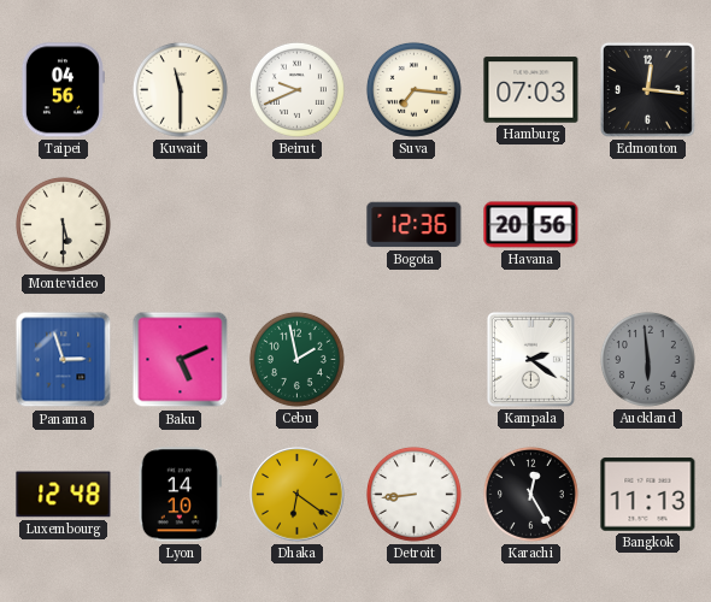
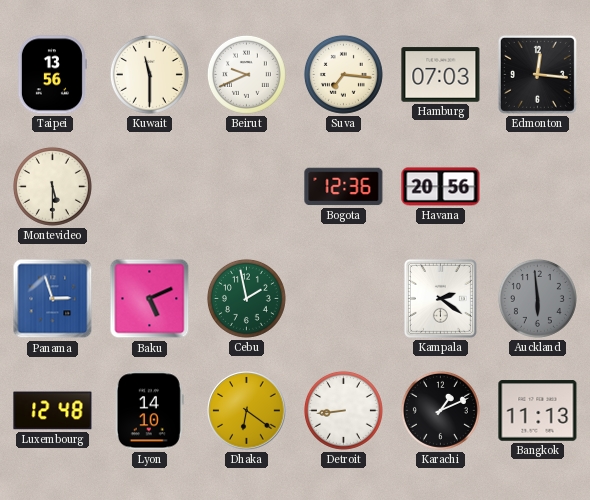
Taipei: 04:56 -> 13:56 (52, 75)
Karachi: 12:25 -> 1:11 (440, 410)
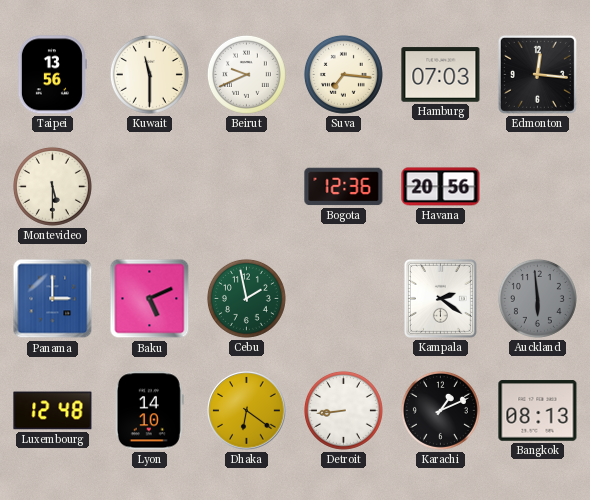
Panama: 2:57 -> 3:00 (53, 299)
Bangkok: 11:13 -> 08:13 (538, 411)
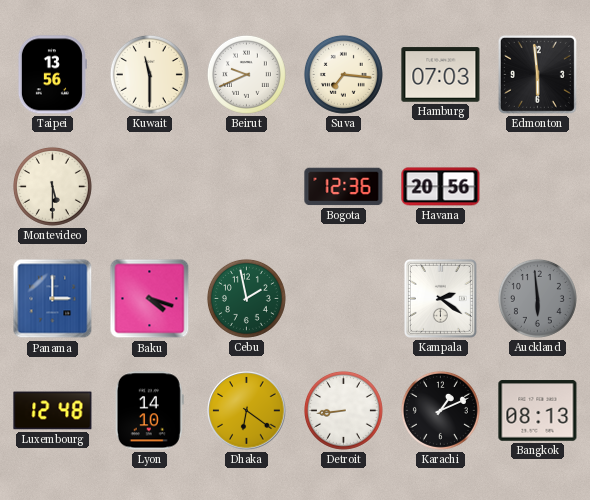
Edmonton: 12:16 -> 5:59 (537, 74)
Baku: 5:11 -> 4:18 (150, 299)
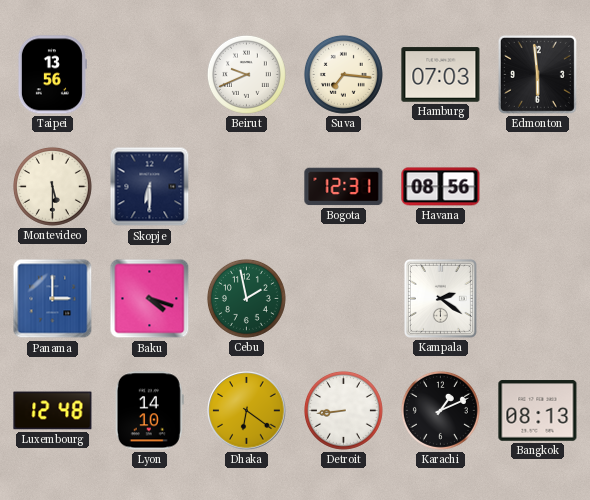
Kuwait: 11:30 -> none (149, 74)
Skopje: none -> 6:30 (150, 187)
Bogota: 12:36 -> 12:31 (344, 187)
Havana: 20:56 -> 08:56 (441, 187)
Auckland: 5:59 -> none (537, 298)
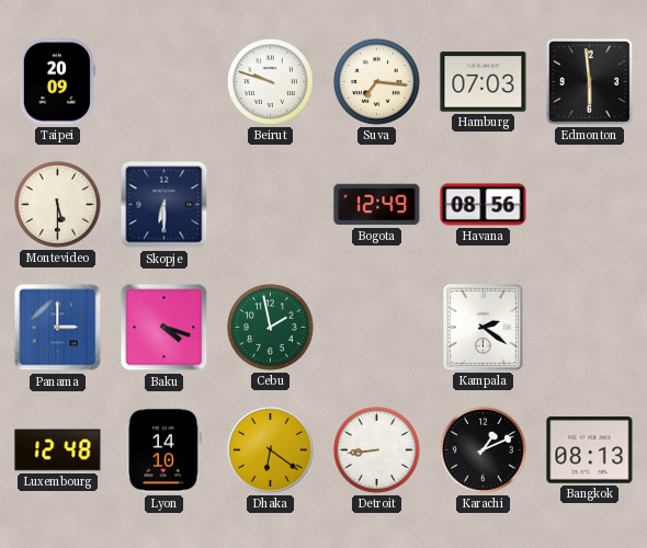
Taipei: 13:56 -> 20:09 (57, 82)
Beirut: 9:41 -> 9:48 (270, 81)
Bogota: 12:31 -> 12:49 (377, 205)
